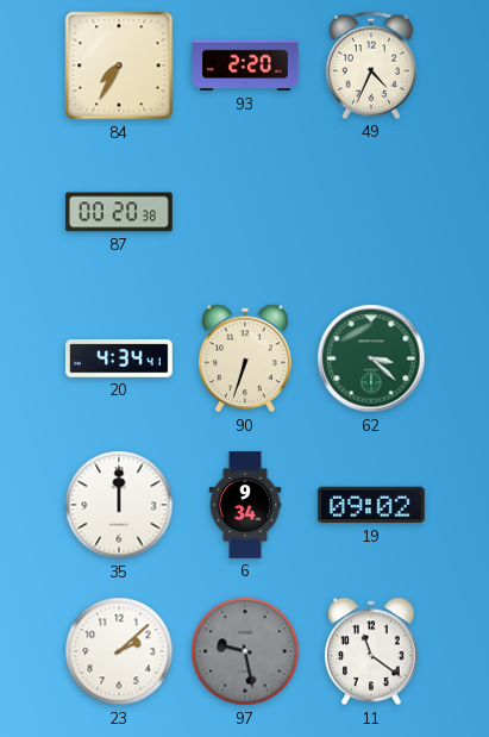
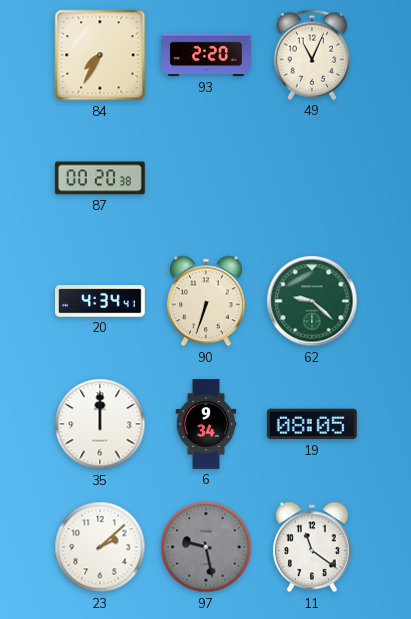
49: 4:34 -> 11:04 (312, 55)
62: 3:22 -> 9:22 (312, 301)
19: 09:02 -> 08:05 (312, 424)
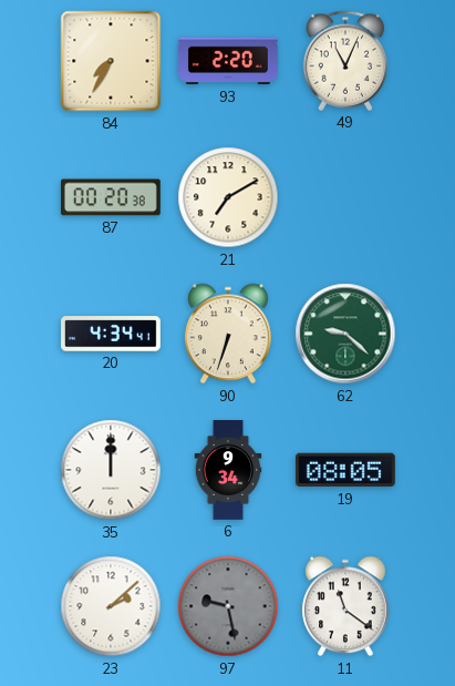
21: none -> 7:10 (228, 197)
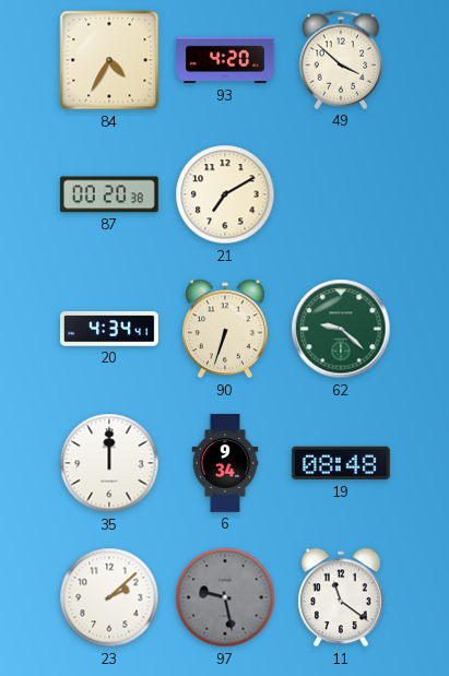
84: 7:35 -> 4:35 (109, 60)
93: 2:20 -> 4:20 (226, 60)
49: 11:04 -> 3:52 (341, 60)
19: 08:05 -> 08:48 (341, 463)
